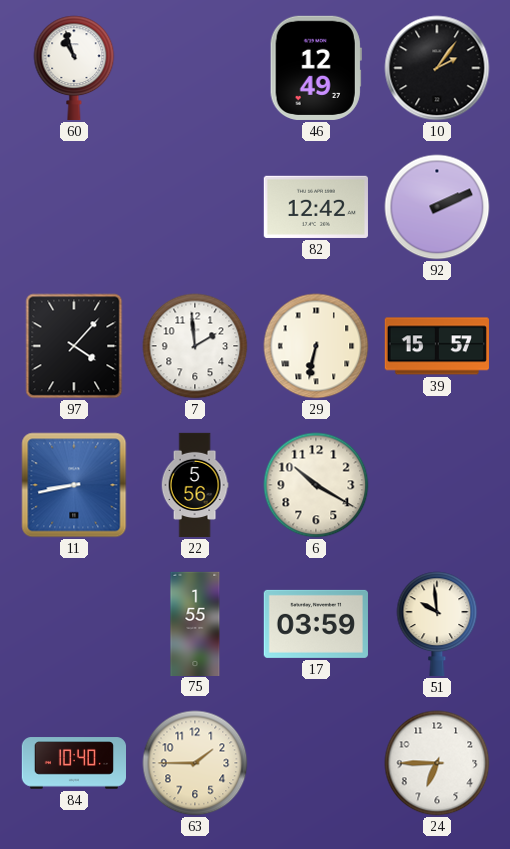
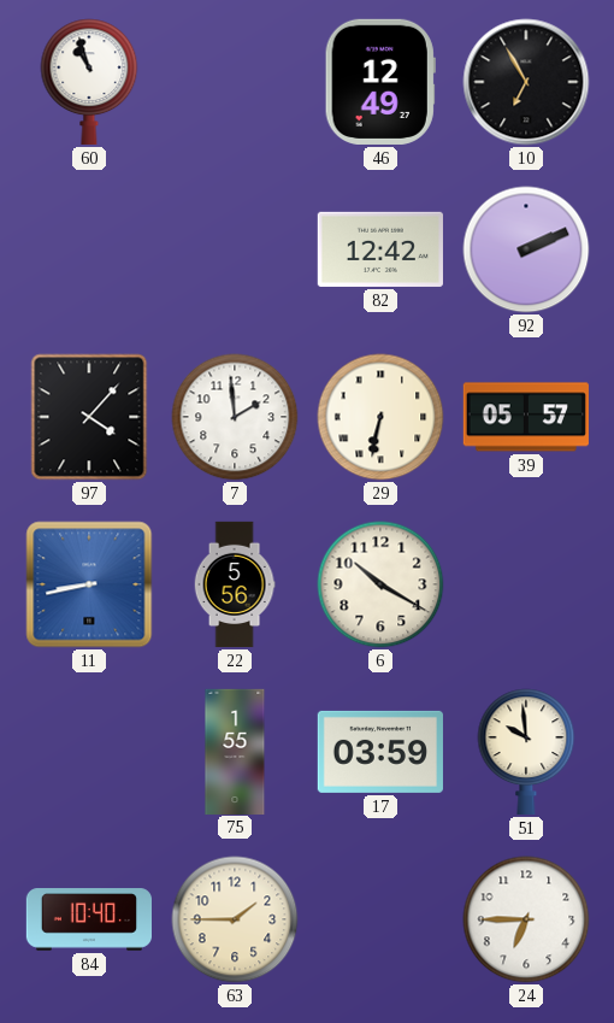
10: 2:06 -> 6:55 (526, 82)
39: 15:57 -> 05:57 (526, 417)
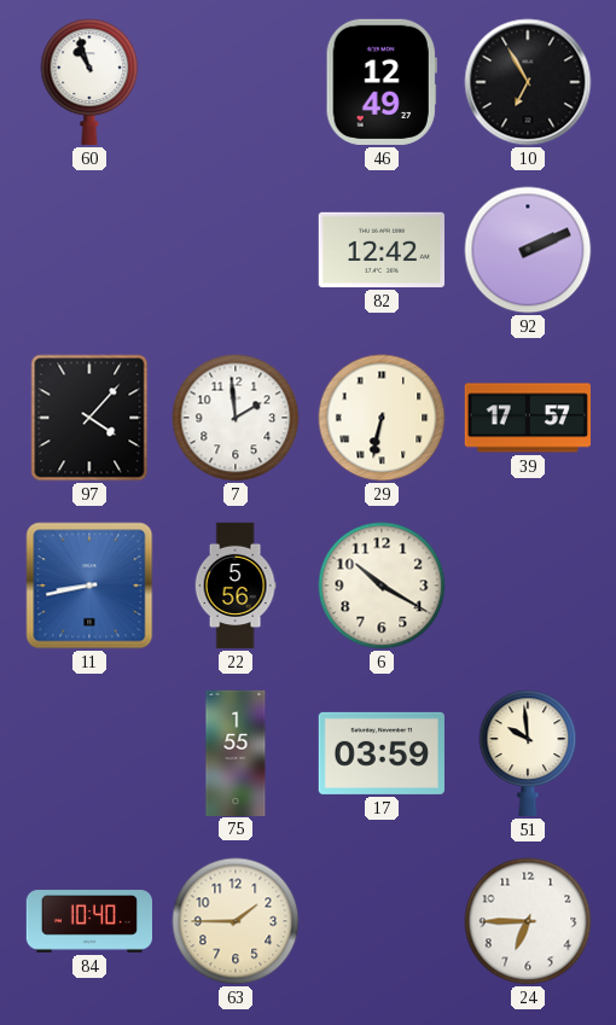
39: 05:57 -> 17:57 (528, 418)
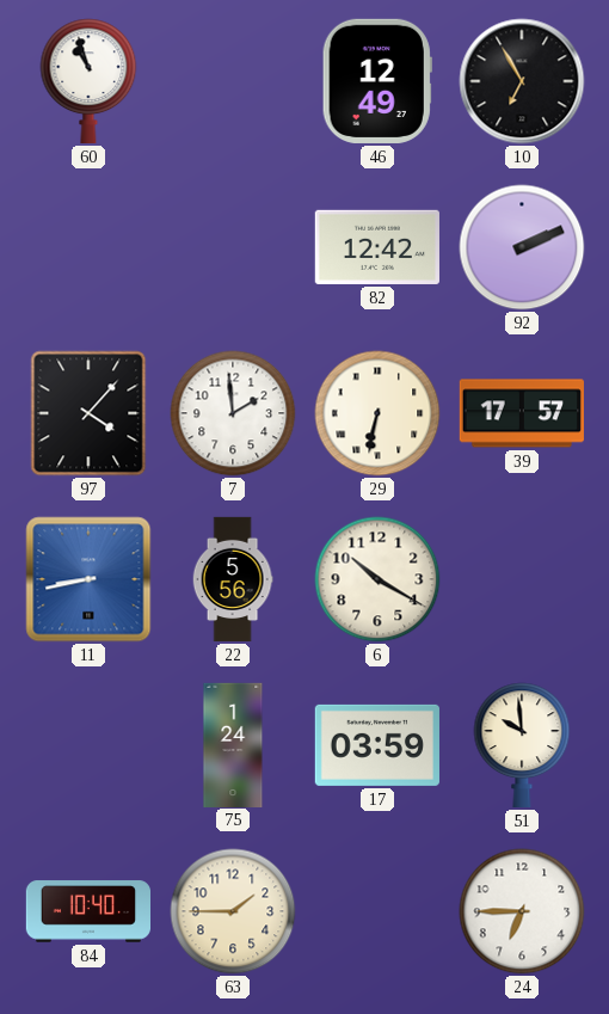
75: 1:55 -> 1:24 (233, 744)
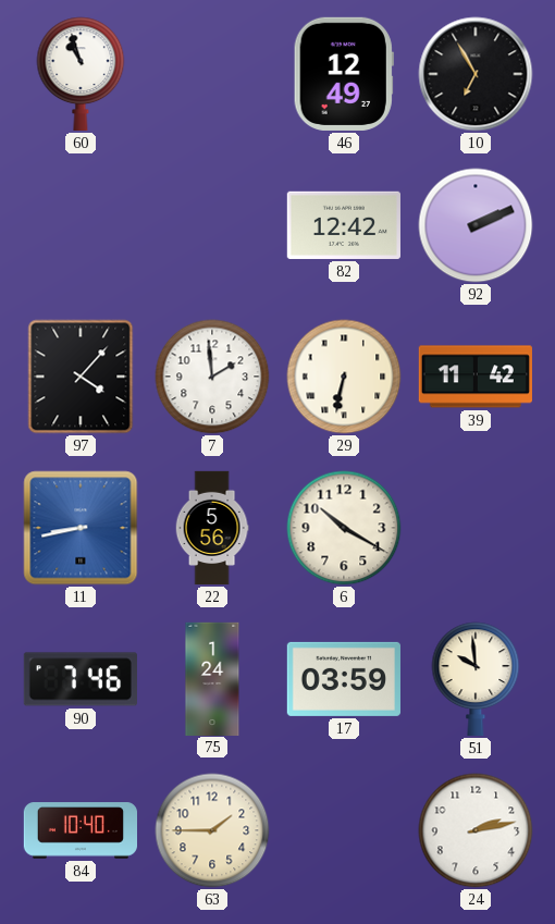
39: 17:57 -> 11:42 (476, 377)
90: none -> 7:46 (81, 679)
24: 6:45 -> 2:13 (476, 830)
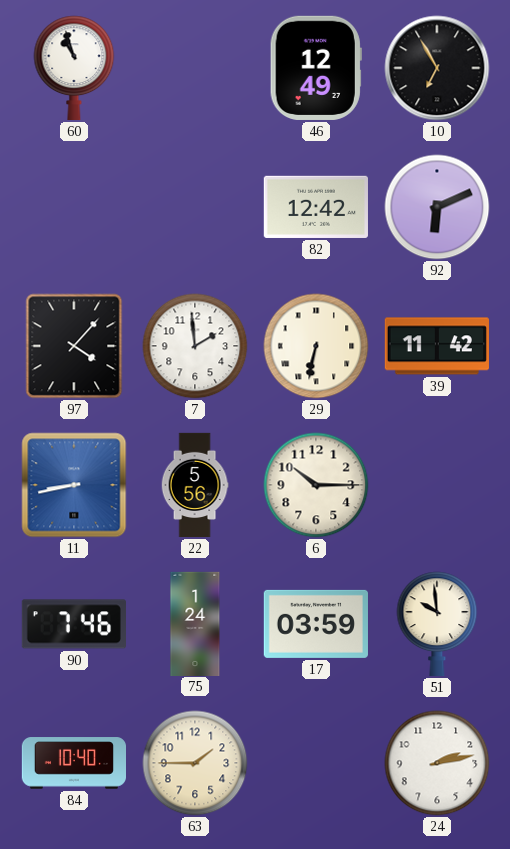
92: 2:11 -> 6:11 (437, 207)
6: 10:20 -> 10:15 (316, 485)
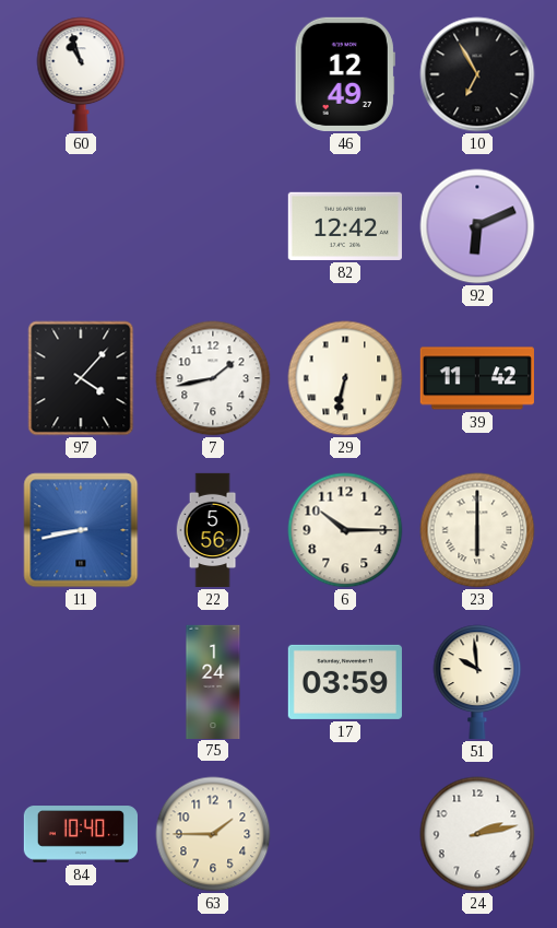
7: 1:59 -> 1:43 (213, 378)
23: none -> 6:00 (477, 530)
90: 7:46 -> none (74, 624)
